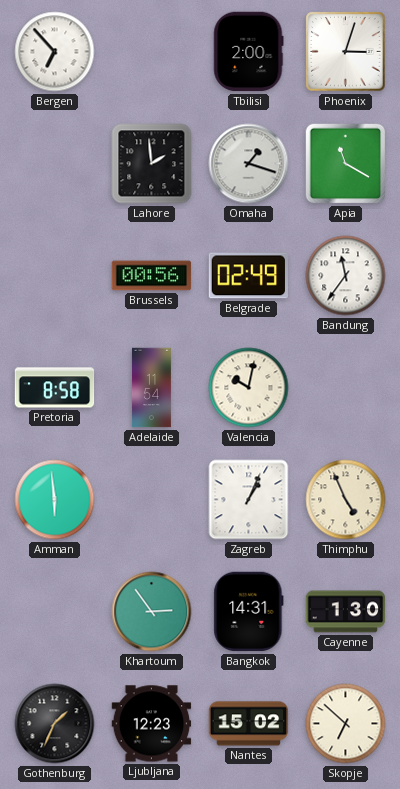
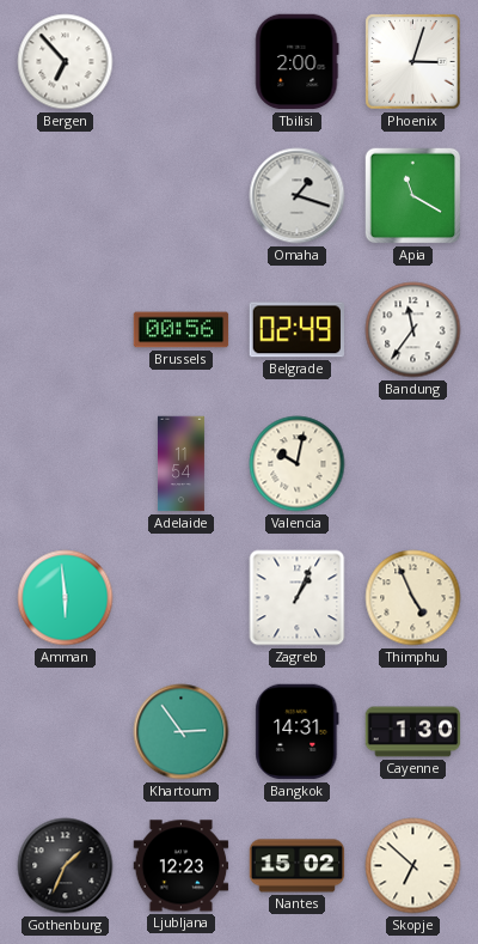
Lahore: 1:59 -> none (152, 164)
Pretoria: 8:58 -> none (55, 388)
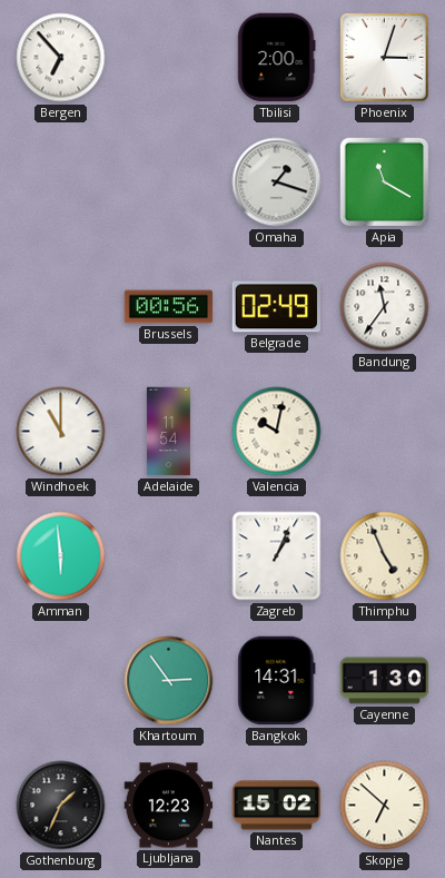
Windhoek: none -> 11:00 (61, 432)
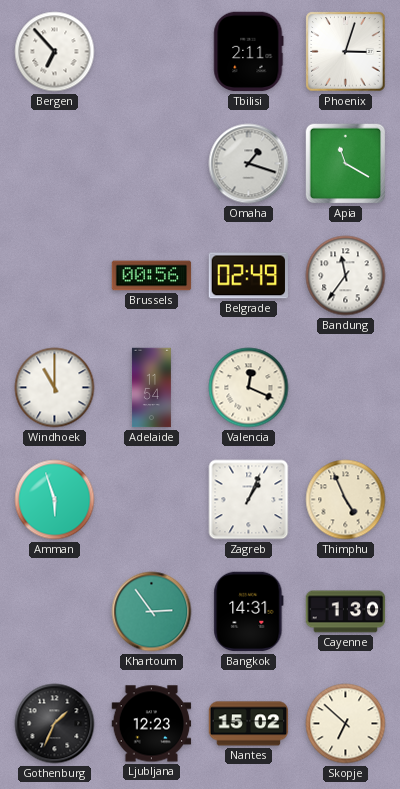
Tbilisi: 2:00 -> 2:11 (249, 52)
Valencia: 10:02 -> 12:19 (249, 388)
Amman: 5:59 -> 5:57 (55, 500)
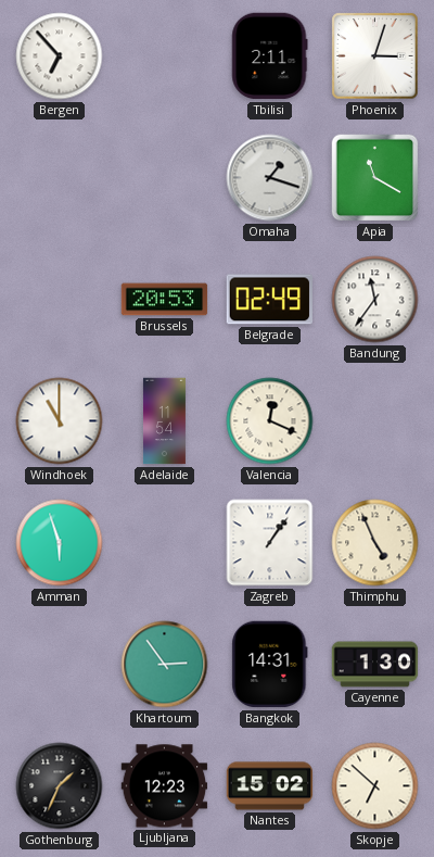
Brussels: 00:56 -> 20:53 (165, 300)
Zagreb: 1:04 -> 1:06 (270, 543)
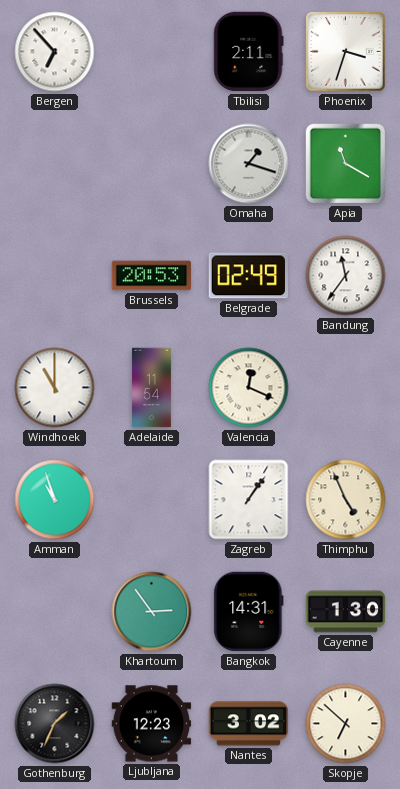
Phoenix: 3:03 -> 3:33 (346, 52)
Amman: 5:57 -> 10:57 (55, 500)
Nantes: 15:02 -> 3:02 (249, 724)
